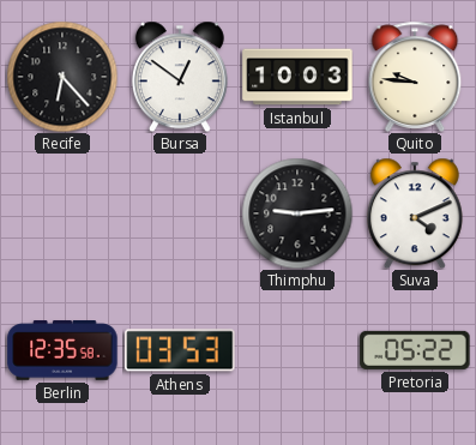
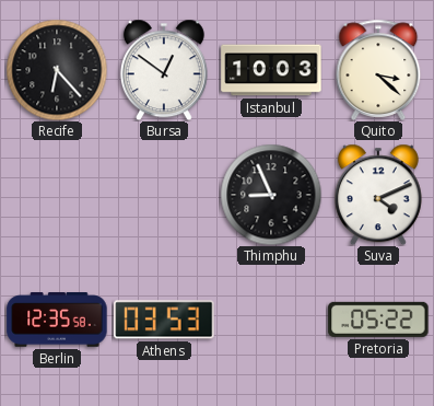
Quito: 9:46 -> 3:22 (378, 70)
Thimphu: 9:14 -> 8:56 (271, 195)
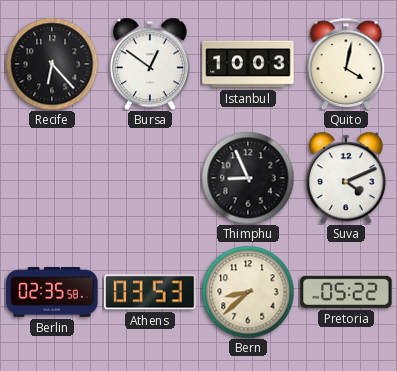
Quito: 3:22 -> 4:02 (346, 64)
Berlin: 12:35 -> 02:35 (52, 292)
Bern: none -> 8:38 (248, 292)
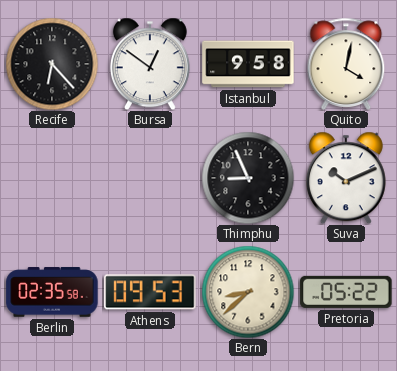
Istanbul: 10:03 -> 9:58 (248, 64)
Suva: 4:11 -> 10:11 (346, 178)
Athens: 03:53 -> 09:53 (150, 292)
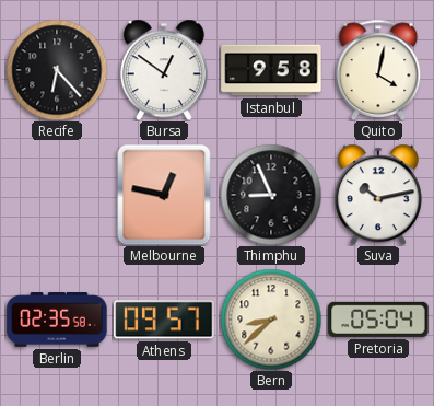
Melbourne: none -> 12:47 (164, 195)
Suva: 10:11 -> 10:13 (378, 195)
Athens: 09:53 -> 09:57 (164, 320)
Pretoria: 05:22 -> 05:04 (378, 320)
